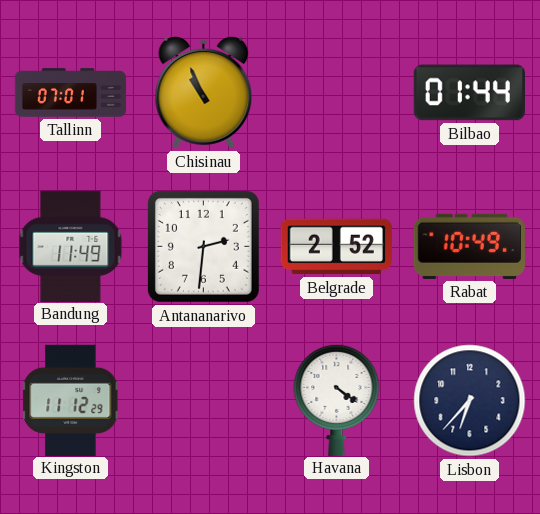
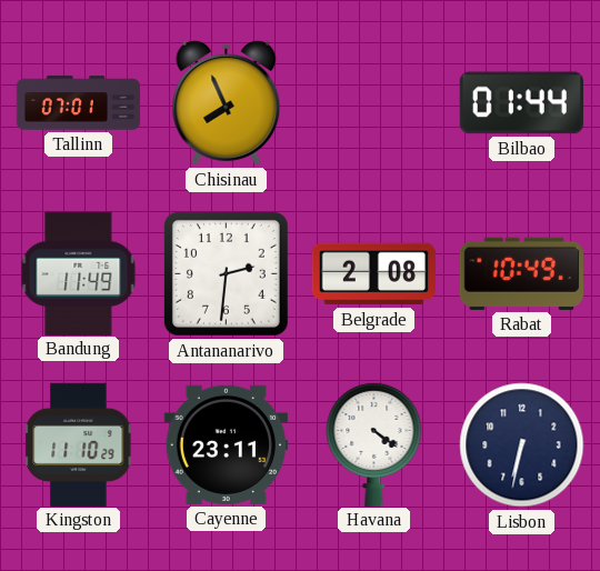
Chisinau: 10:56 -> 7:56 (227, 103)
Belgrade: 2:52 -> 2:08 (373, 274)
Kingston: 11:12 -> 11:10 (79, 444)
Cayenne: none -> 23:11 (226, 444)
Lisbon: 6:37 -> 6:32 (522, 445)
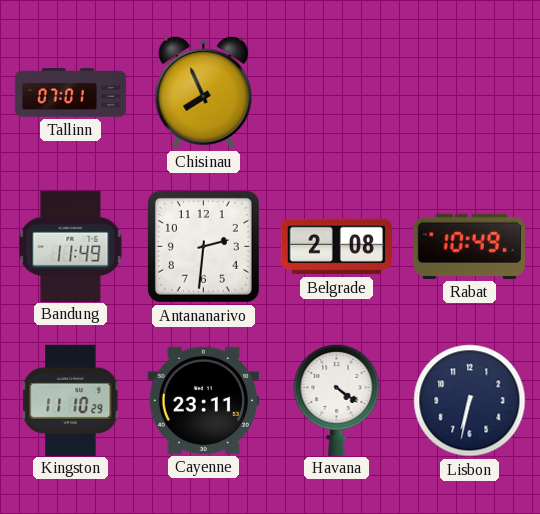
Bilbao: 01:44 -> none (521, 103)
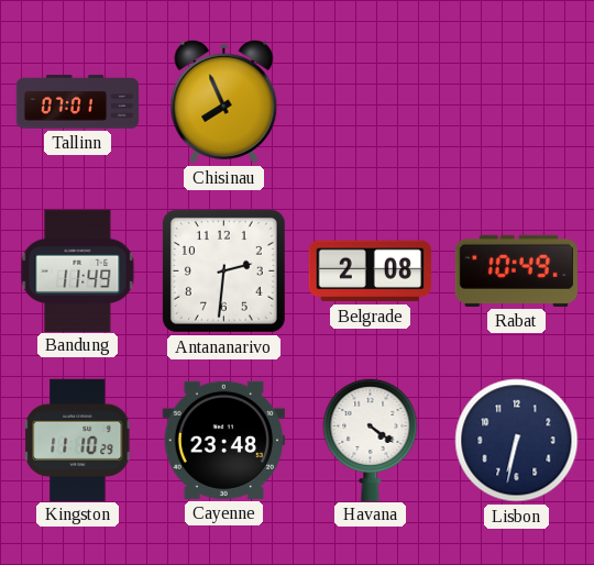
Cayenne: 23:11 -> 23:48 (223, 440)
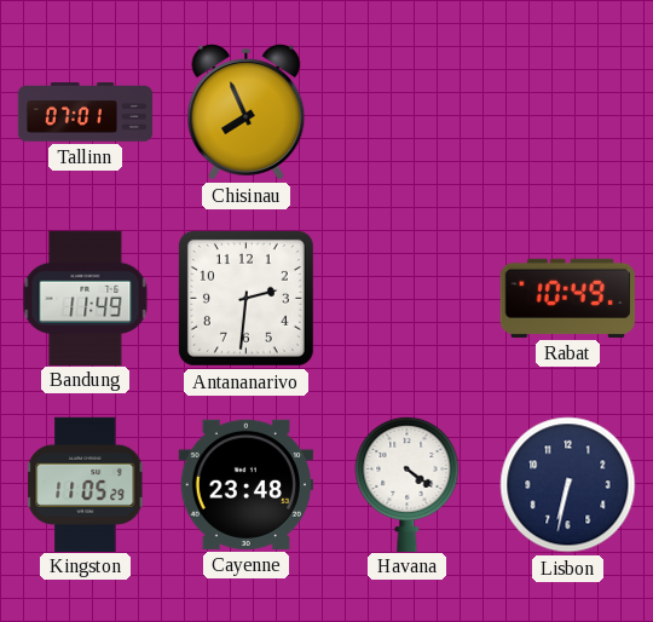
Belgrade: 2:08 -> none (370, 272)
Kingston: 11:10 -> 11:05 (86, 484)
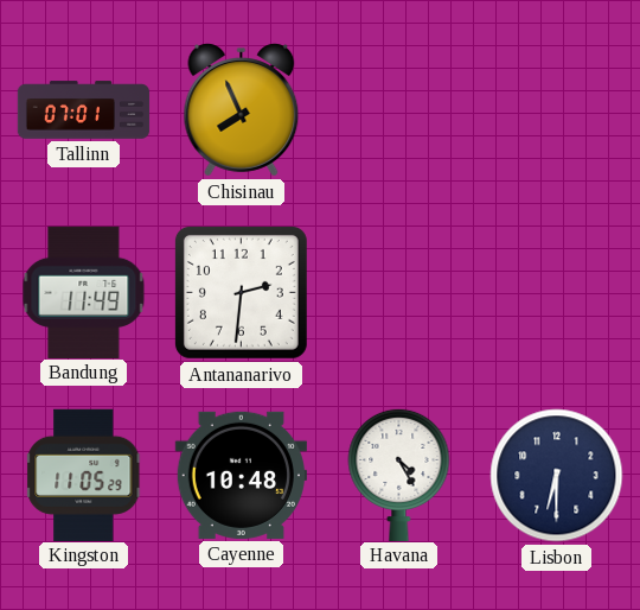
Rabat: 10:49 -> none (567, 298)
Cayenne: 23:48 -> 10:48 (241, 475)
Havana: 4:21 -> 4:25 (399, 474)
Lisbon: 6:32 -> 6:30 (557, 476)
